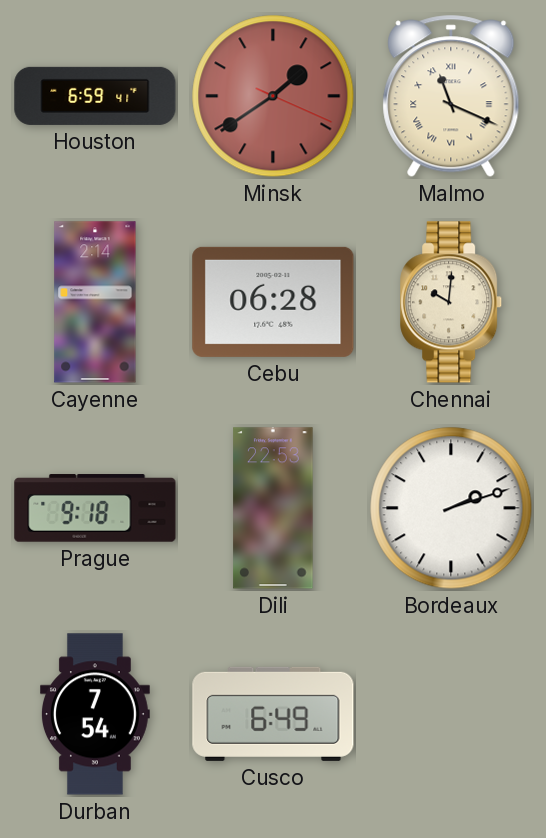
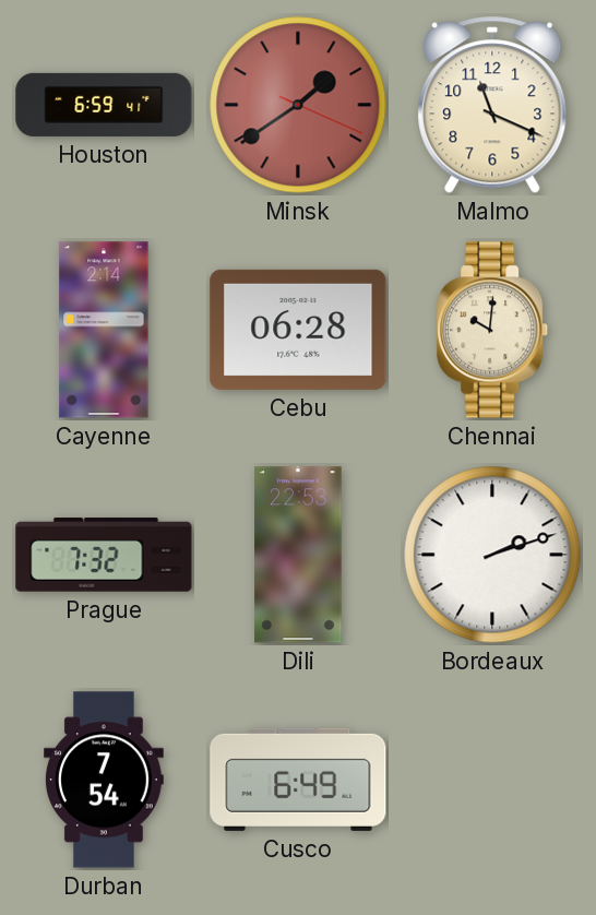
Malmo numerals: Roman -> Arabic (492, 105)
Prague: 9:18 -> 7:32 (104, 555)
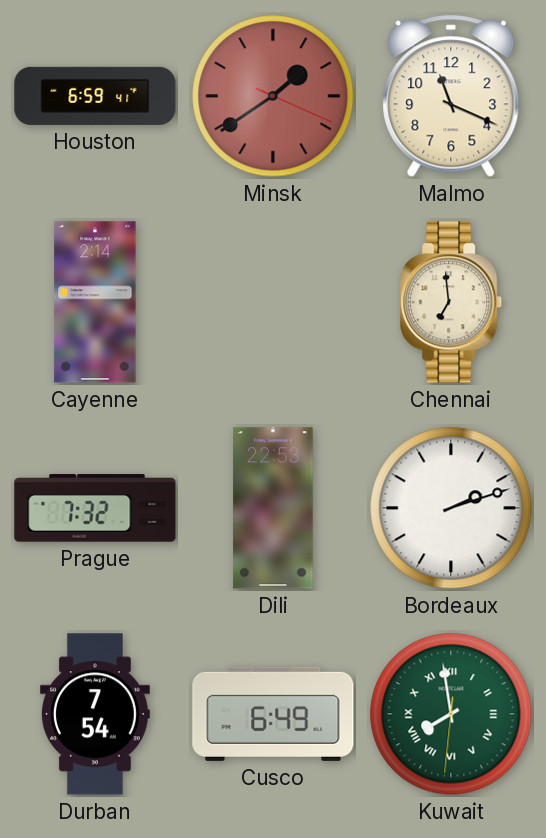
Cebu: 06:28 -> none (298, 330)
Chennai: 10:01 -> 6:59 (452, 302)
Kuwait: none -> 7:58 (451, 714)
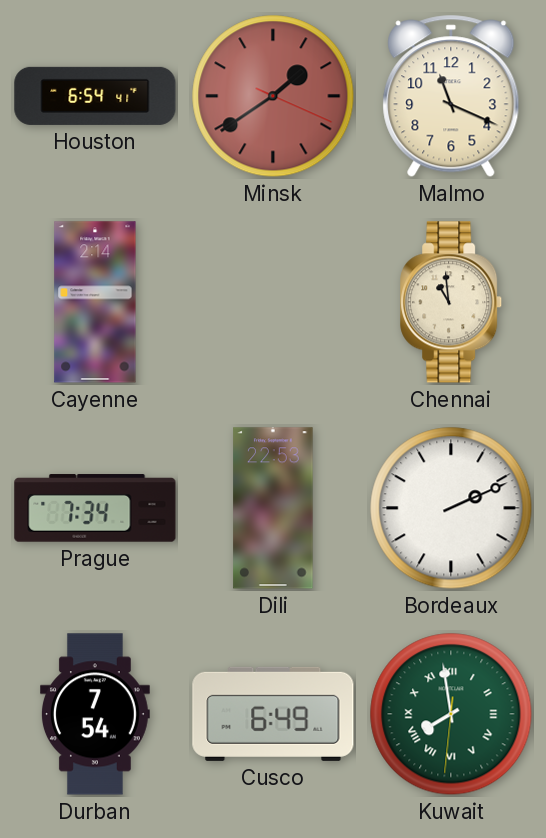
Houston: 6:59 -> 6:54 (95, 96)
Chennai: 6:59 -> 10:59 (452, 302)
Prague: 7:32 -> 7:34 (95, 508)
Bordeaux: 2:12 -> 2:11 (451, 508)
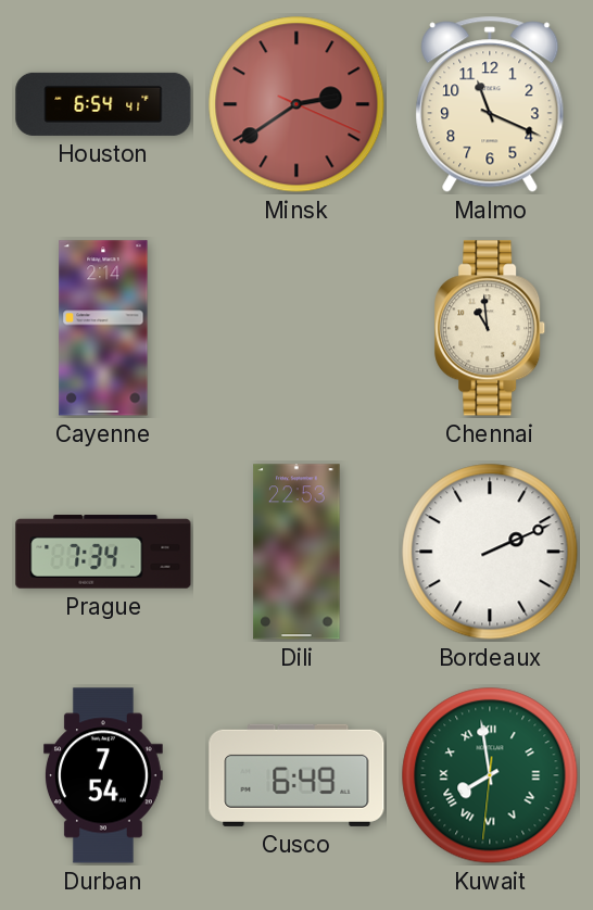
Minsk: 1:39 -> 2:39 (296, 104)
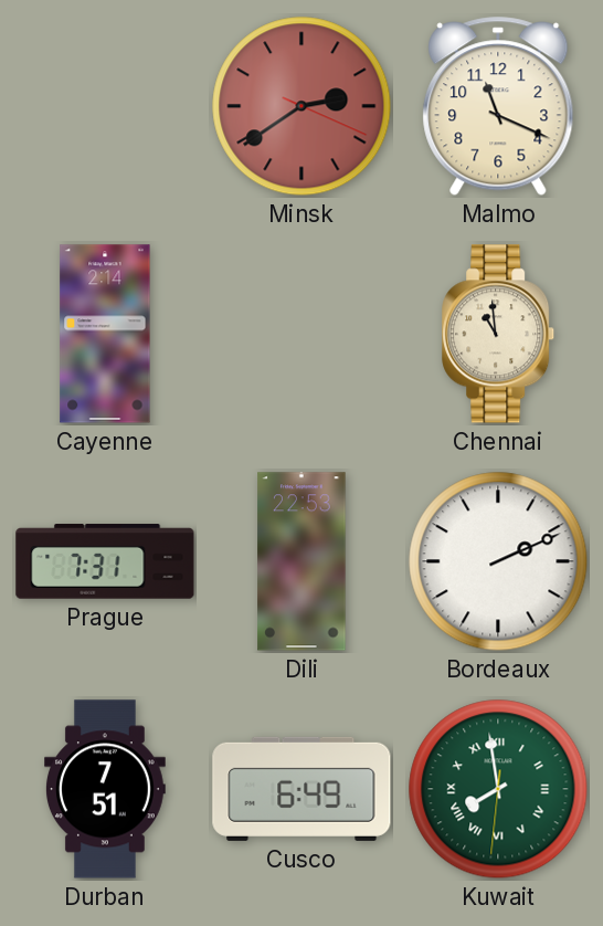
Houston: 6:54 -> none (103, 104)
Prague: 7:34 -> 7:31 (105, 561)
Durban: 7:54 -> 7:51 (106, 789)
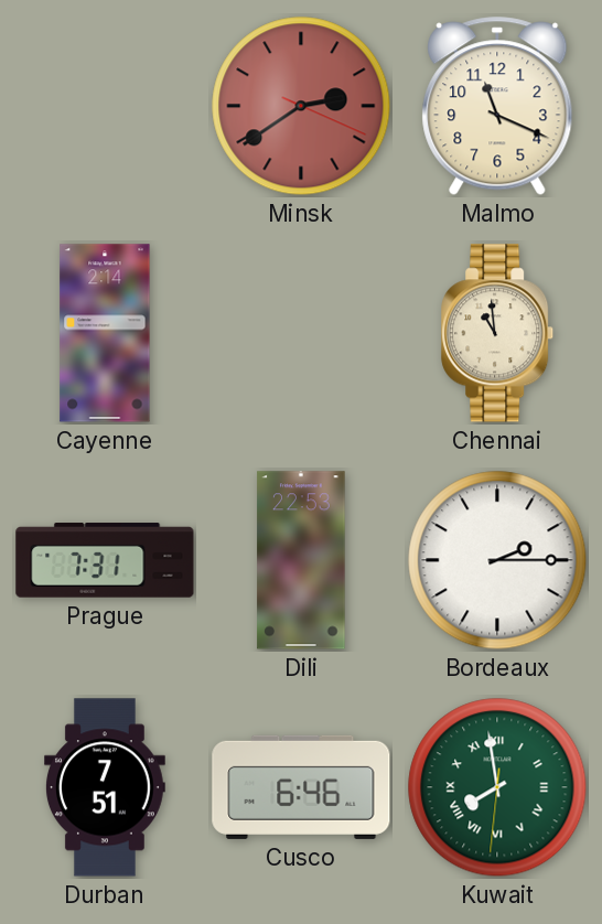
Bordeaux: 2:11 -> 2:15 (497, 560)
Cusco: 6:49 -> 6:46 (301, 787)
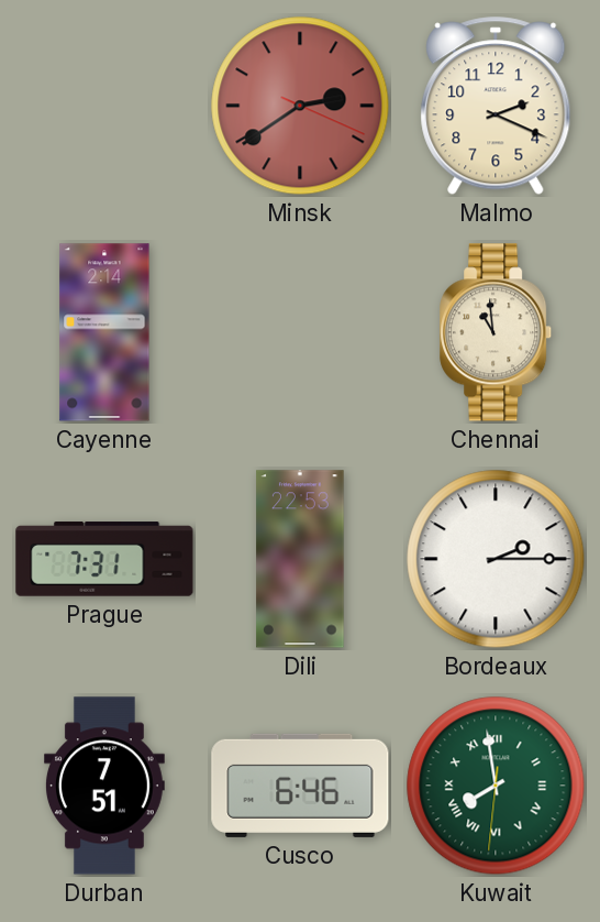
Malmo: 11:19 -> 2:19 (496, 106)
